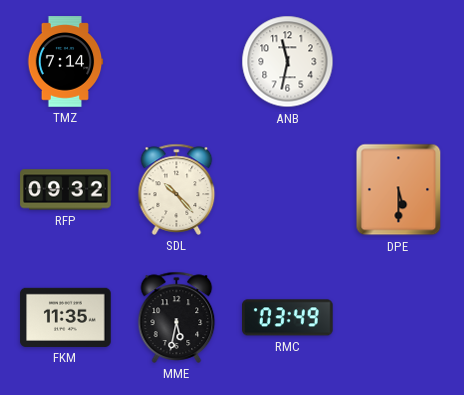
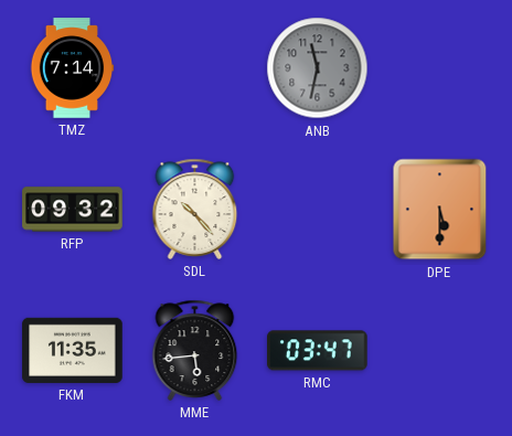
ANB dial: white -> grey (318, 68)
MME: 5:32 -> 5:44 (195, 350)
RMC: 03:49 -> 03:47 (318, 351)
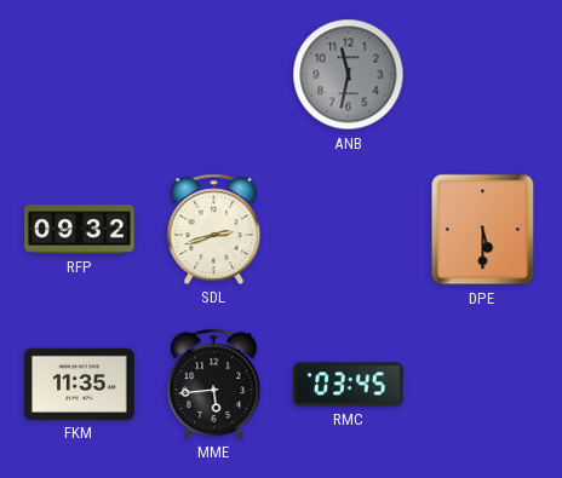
TMZ: 7:14 -> none (72, 68)
SDL: 10:23 -> 2:42 (214, 229)
RMC: 03:47 -> 03:45 (349, 385)
